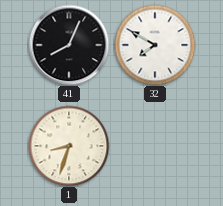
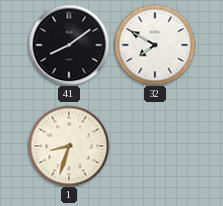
41: 8:04 -> 8:09 (69, 45)
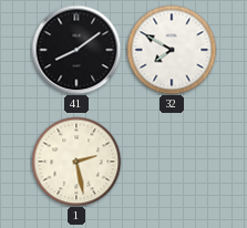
1: 8:33 -> 2:28 (76, 162)
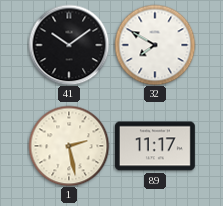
41: 8:09 -> 10:09 (69, 45)
89: none -> 11:17 (155, 146)
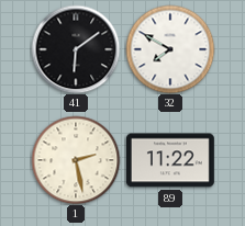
41: 10:09 -> 6:09 (76, 49)
89: 11:17 -> 11:22 (170, 160)
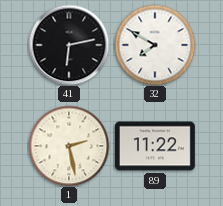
41: 6:09 -> 6:13 (69, 45)
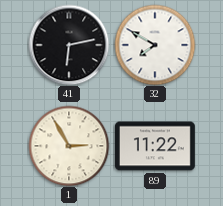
1: 2:28 -> 2:55 (69, 146)
